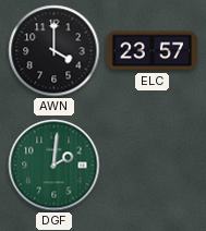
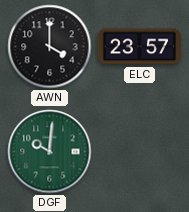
DGF: 2:01 -> 10:01 (50, 152)
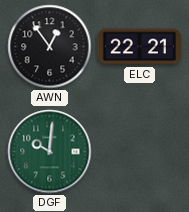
AWN: 4:00 -> 12:54 (50, 47)
ELC: 23:57 -> 22:21 (139, 47)
